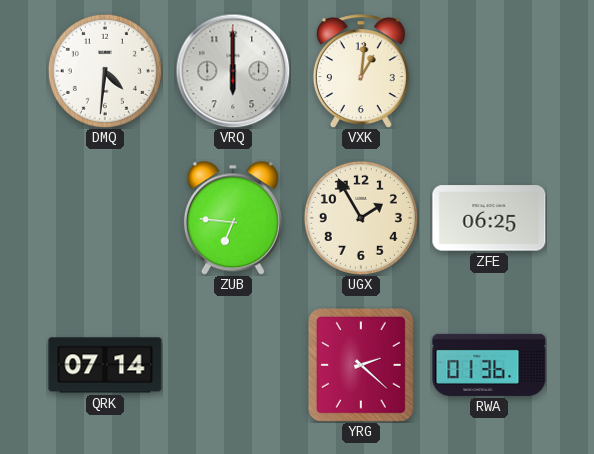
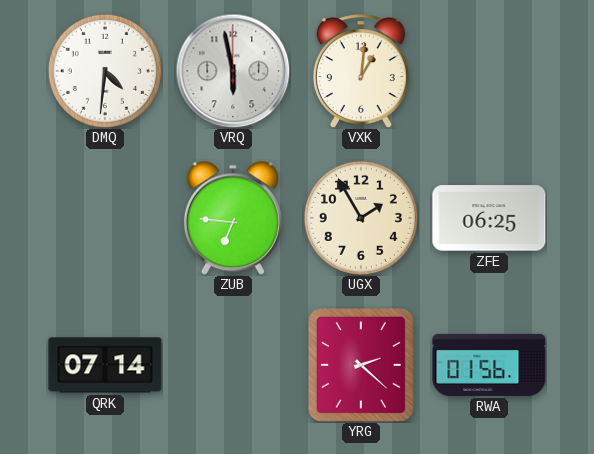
VRQ: 6:00 -> 5:58 (233, 71)
RWA: 01:36 -> 01:56 (489, 365)
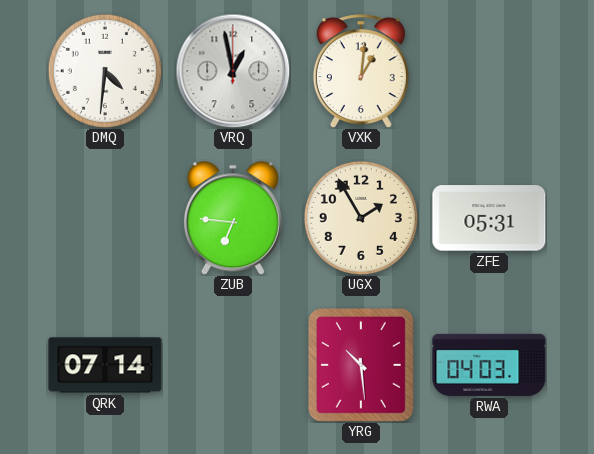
VRQ: 5:58 -> 12:58 (233, 71)
ZFE: 06:25 -> 05:31 (489, 218)
YRG: 2:22 -> 10:29 (361, 365)
RWA: 01:56 -> 04:03 (489, 365)
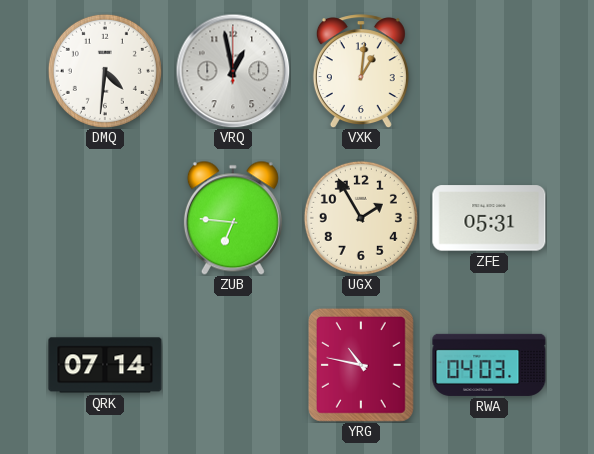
YRG: 10:29 -> 10:47 (361, 365)
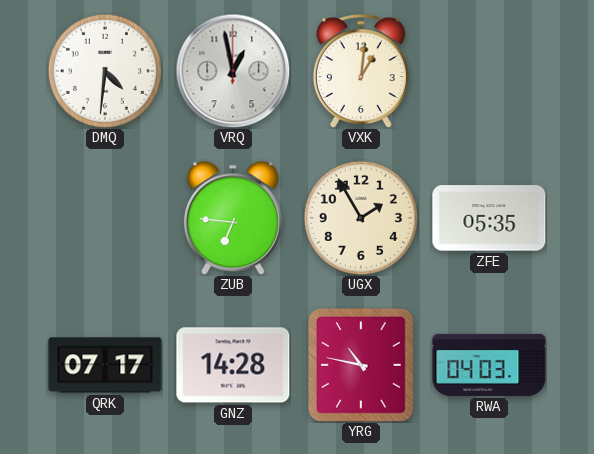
ZFE: 05:31 -> 05:35 (489, 218)
QRK: 07:14 -> 07:17 (105, 365)
GNZ: none -> 14:28 (233, 365)
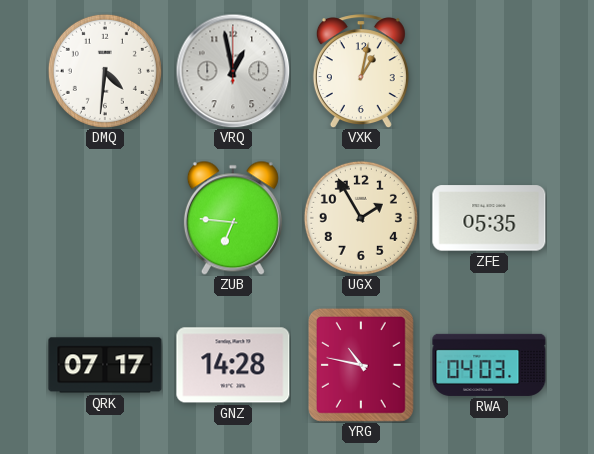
VXK: 1:01 -> 1:02 (361, 71)
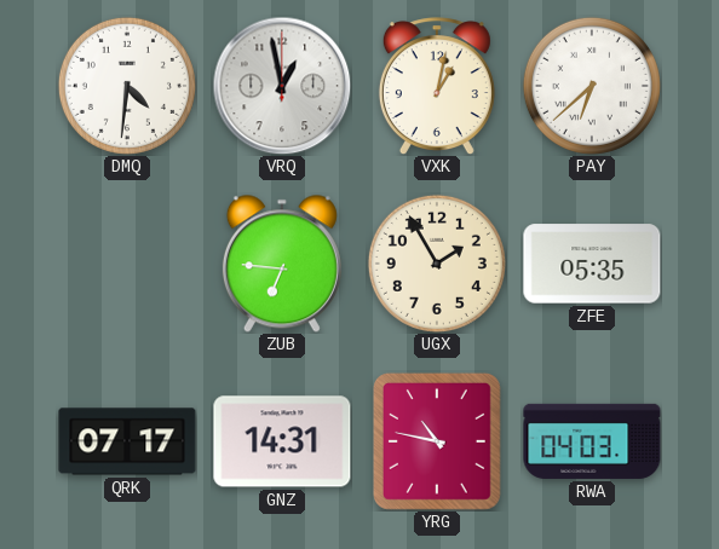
PAY: none -> 6:38 (592, 86)
GNZ: 14:28 -> 14:31 (282, 441)
